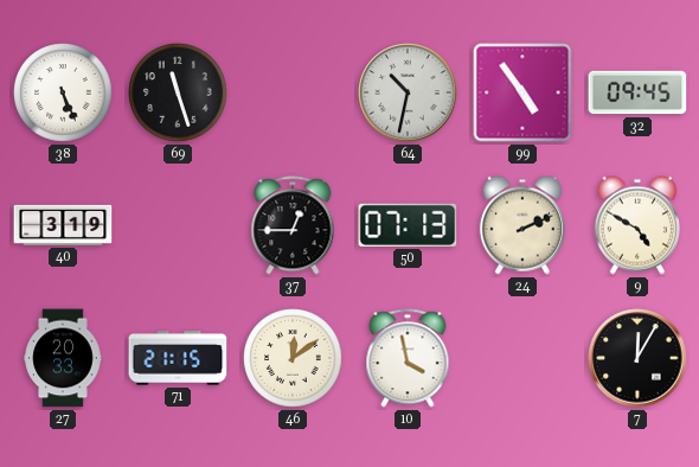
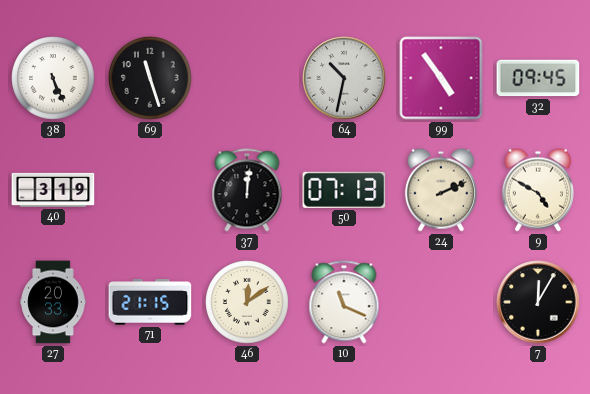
37: 12:45 -> 12:01 (247, 190)
10: 3:58 -> 11:19 (344, 302)
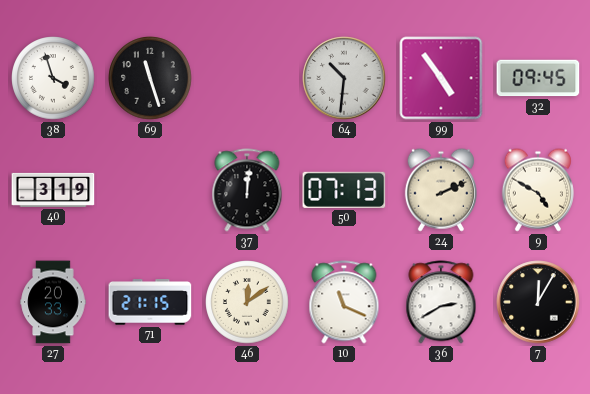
38: 5:26 -> 3:57 (53, 78)
64: 10:32 -> 10:31 (344, 78)
36: none -> 2:40 (441, 302)
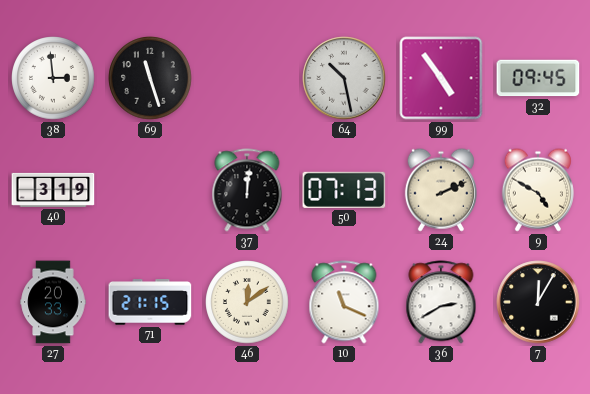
38: 3:57 -> 2:59 (53, 78)
64: 10:31 -> 10:28 (344, 78)
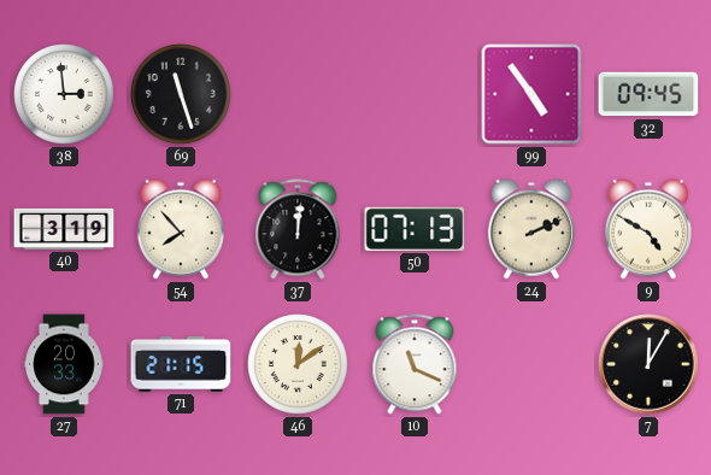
64: 10:28 -> none (344, 78)
54: none -> 7:53 (181, 229)
36: 2:40 -> none (441, 302)
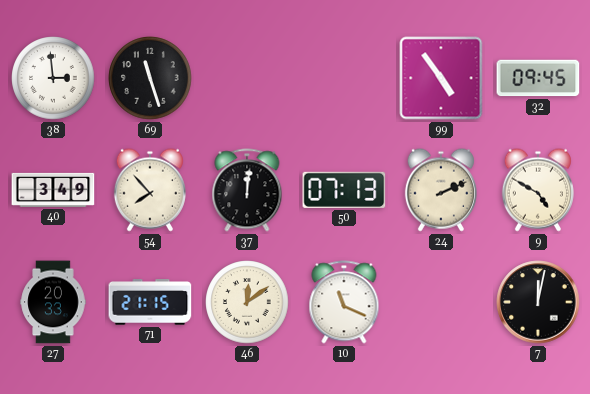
40: 3:19 -> 3:49 (53, 190)
7: 12:05 -> 12:02 (538, 302)
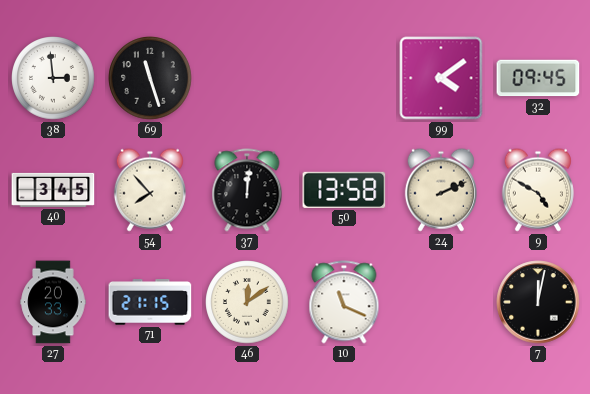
99: 4:54 -> 4:09 (441, 78)
40: 3:49 -> 3:45 (53, 190)
50: 07:13 -> 13:58 (344, 190)
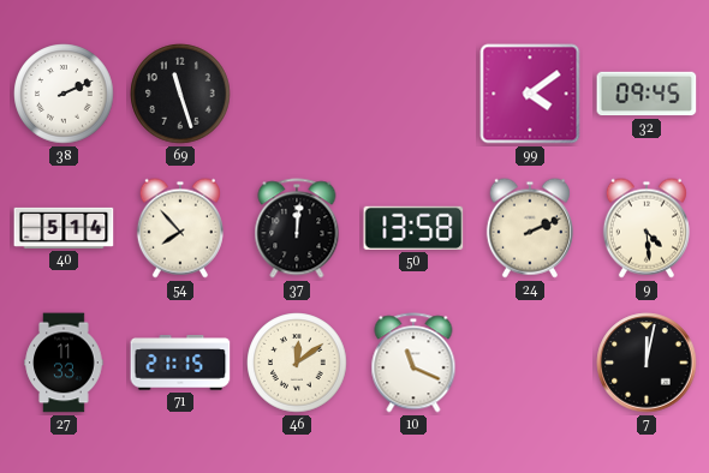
38: 2:59 -> 2:11 (64, 94)
40: 3:45 -> 5:14 (64, 228)
9: 4:50 -> 4:29 (647, 228)
27: 20:33 -> 11:33 (64, 363)
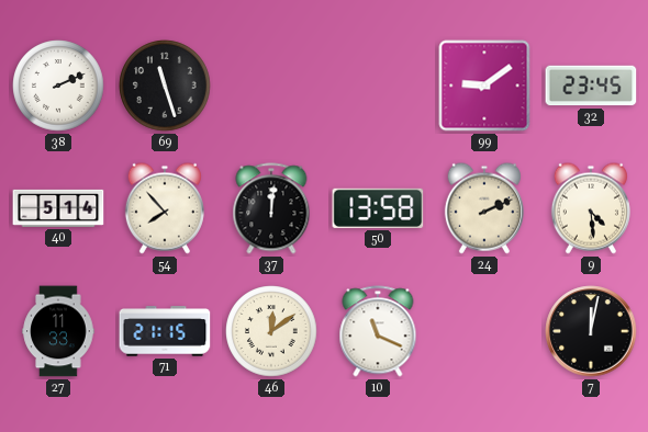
99: 4:09 -> 9:09 (484, 86)
32: 09:45 -> 23:45 (591, 86)
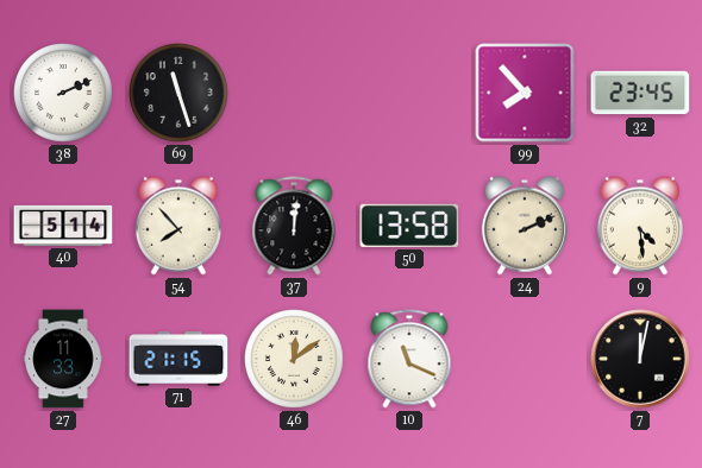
99: 9:09 -> 7:53 (525, 93)
